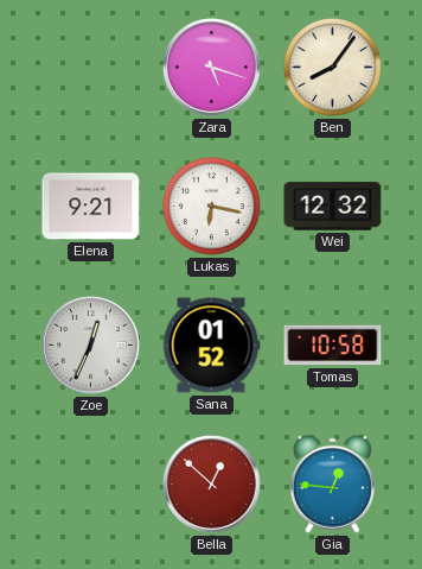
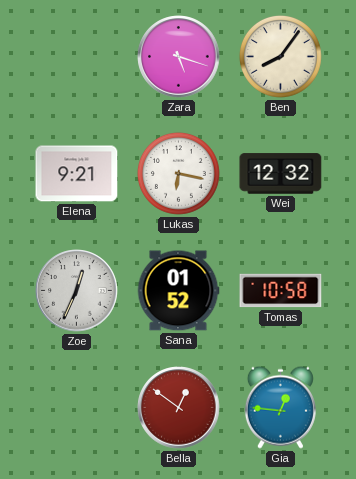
Bella: 12:52 -> 12:51 (179, 408)
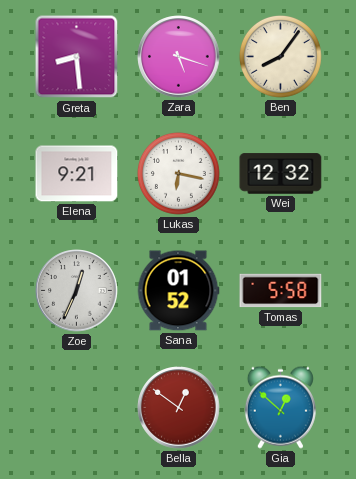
Greta: none -> 8:29 (77, 57)
Tomas: 10:58 -> 5:58 (281, 291)
Gia: 12:46 -> 12:52 (280, 407)
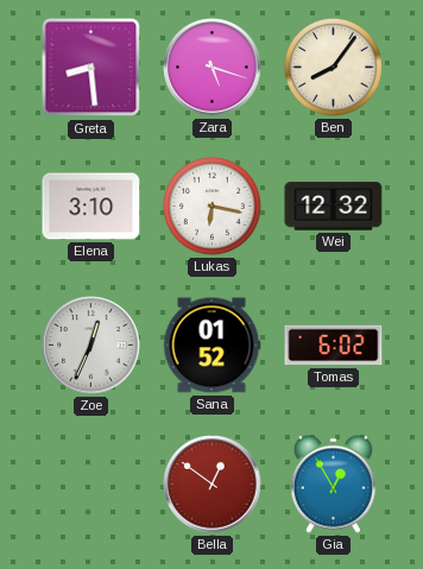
Elena: 9:21 -> 3:10 (91, 207)
Tomas: 5:58 -> 6:02 (334, 346)
Gia: 12:52 -> 12:55 (333, 483)
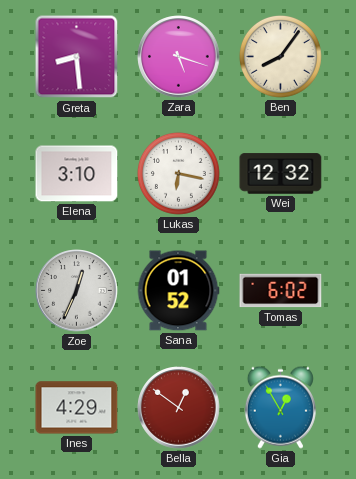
Ines: none -> 4:29 (77, 408)
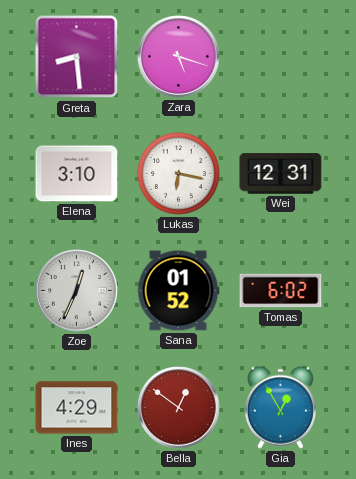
Ben: 8:06 -> none (280, 56)
Wei: 12:32 -> 12:31 (281, 174)
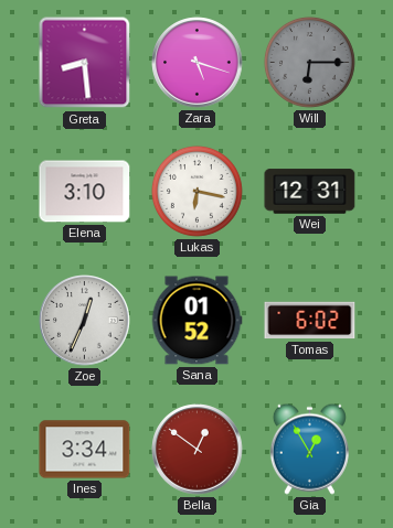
Will: none -> 6:15 (309, 62)
Ines: 4:29 -> 3:34 (85, 450)
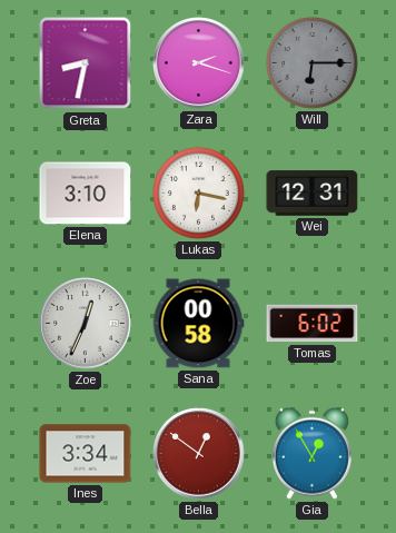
Greta: 8:29 -> 8:32 (86, 63)
Zara: 5:18 -> 2:18 (199, 63)
Sana: 01:52 -> 00:58 (198, 324)
